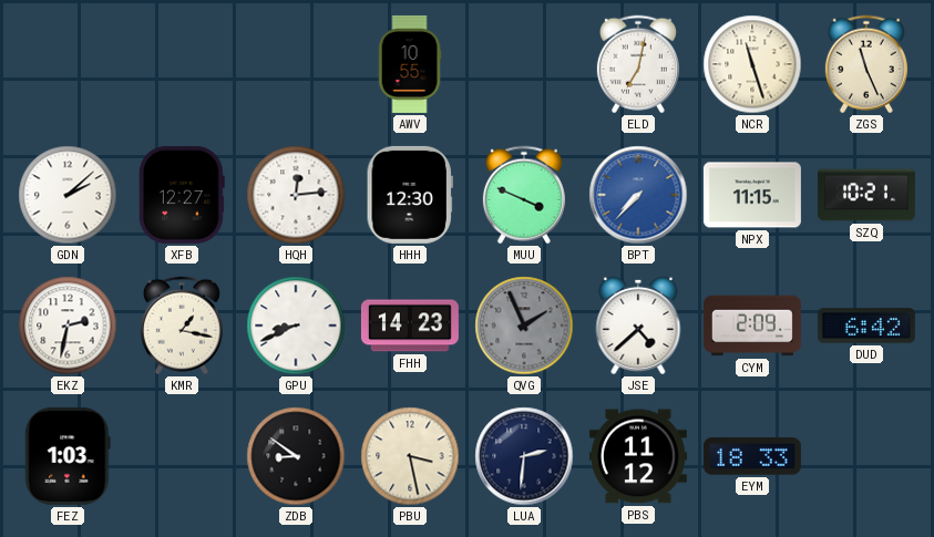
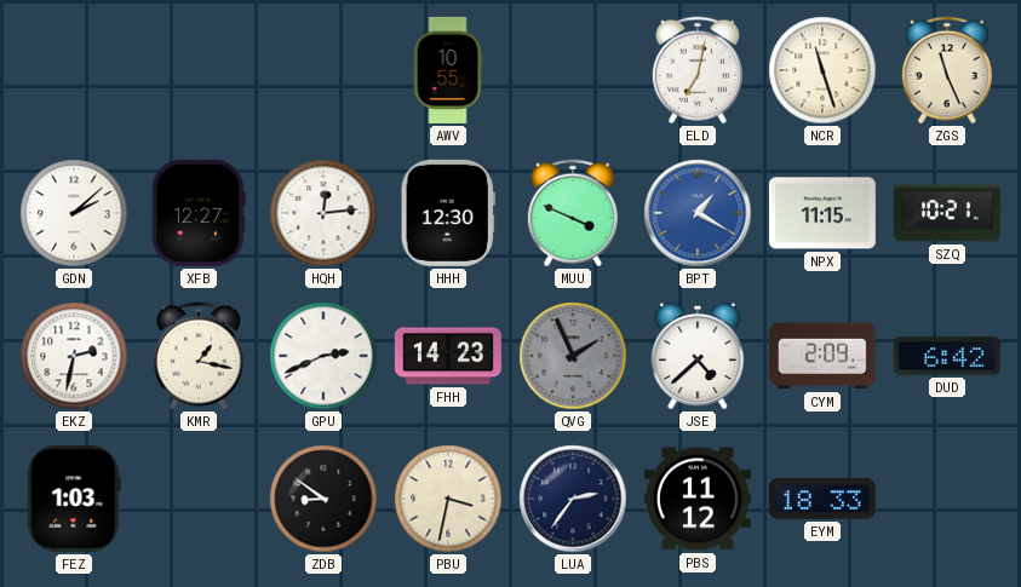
BPT: 7:37 -> 1:20 (698, 213)
GPU: 8:41 -> 2:41 (323, 356)
PBU: 3:28 -> 3:32 (448, 499)
LUA: 2:31 -> 2:36 (573, 499)
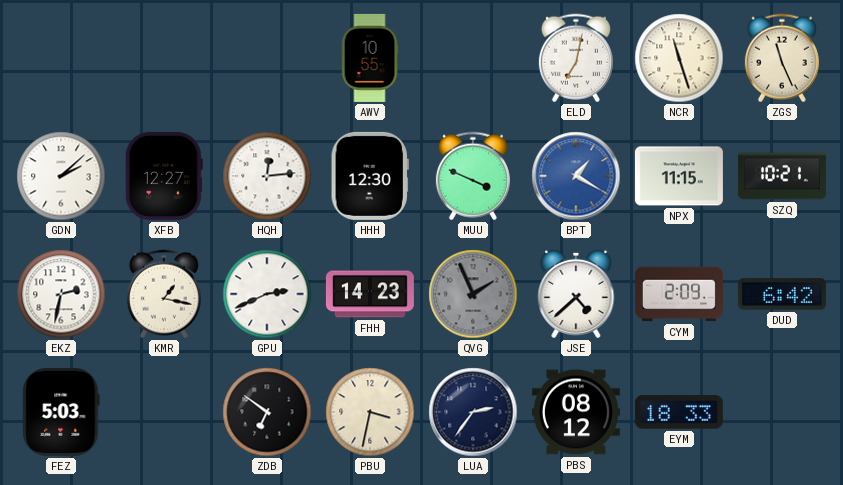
FEZ: 1:03 -> 5:03 (61, 412)
ZDB: 8:51 -> 6:51 (267, 412)
PBS: 11:12 -> 08:12 (576, 412)
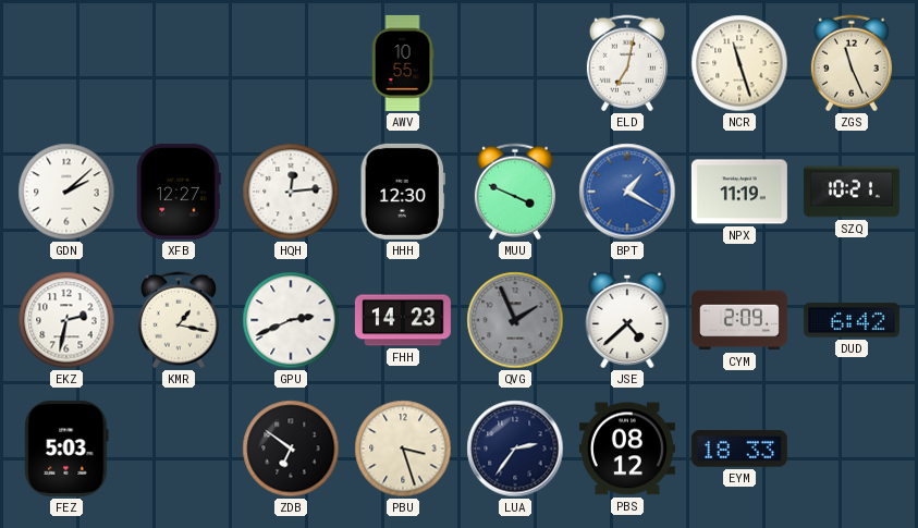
NPX: 11:15 -> 11:19 (739, 192)
PBU: 3:32 -> 3:27 (403, 449)
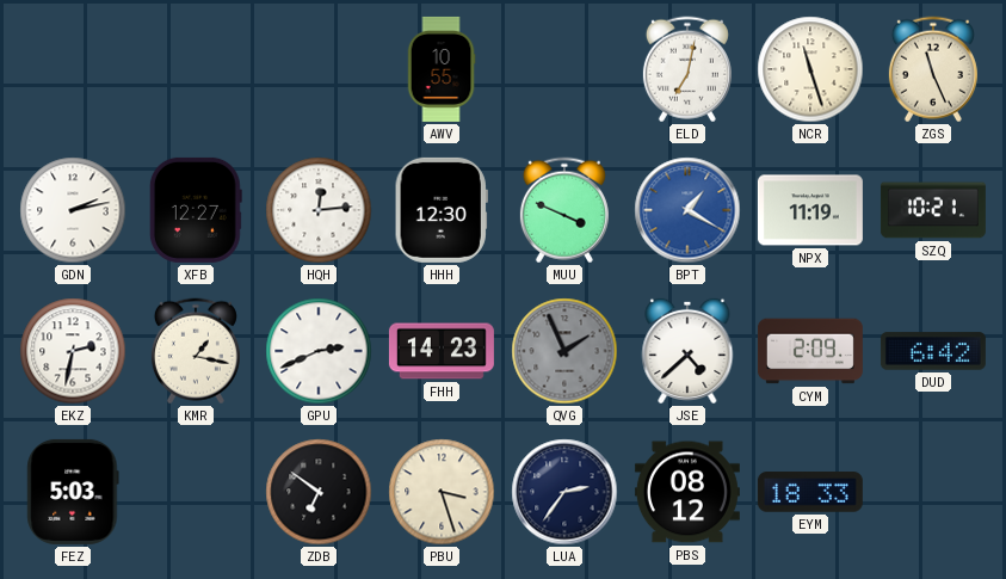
GDN: 2:08 -> 2:13 (73, 210)
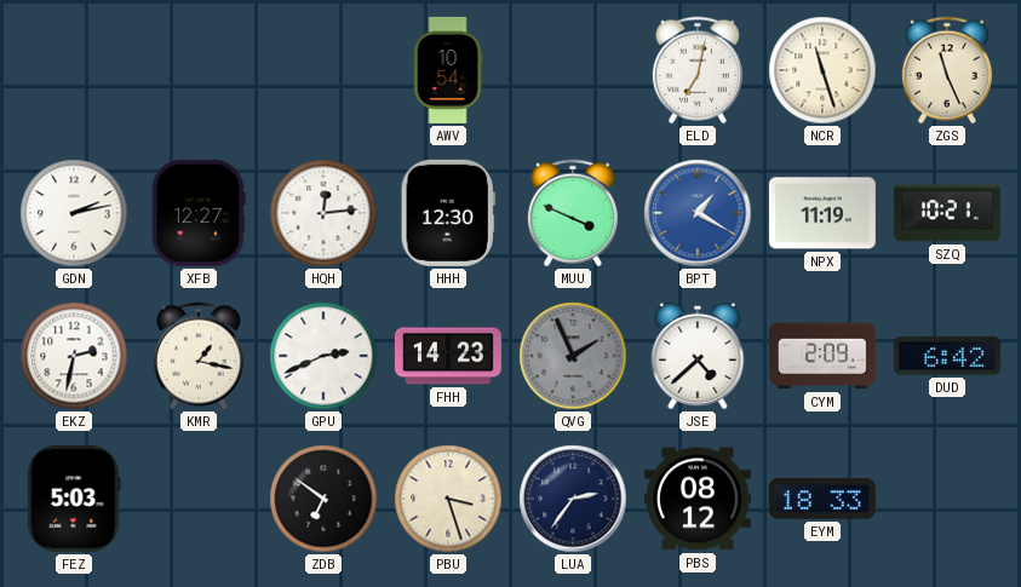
AWV: 10:55 -> 10:54 (448, 70)
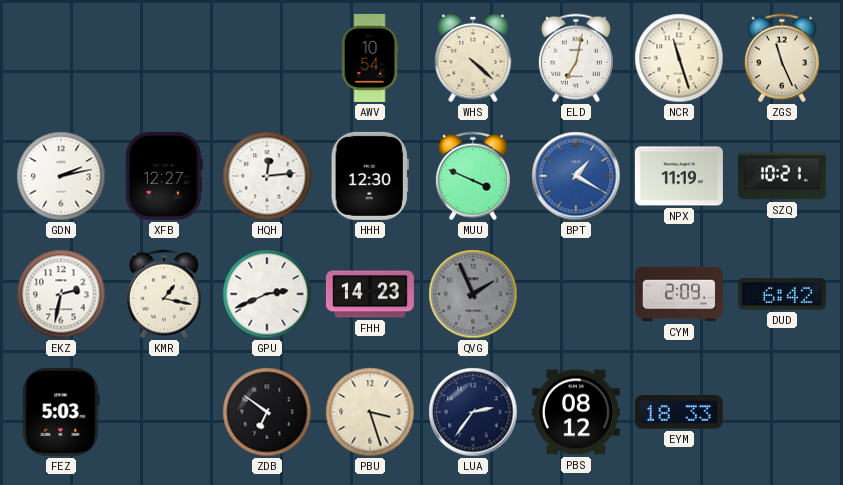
WHS: none -> 4:22 (473, 58)
JSE: 4:38 -> none (698, 356)
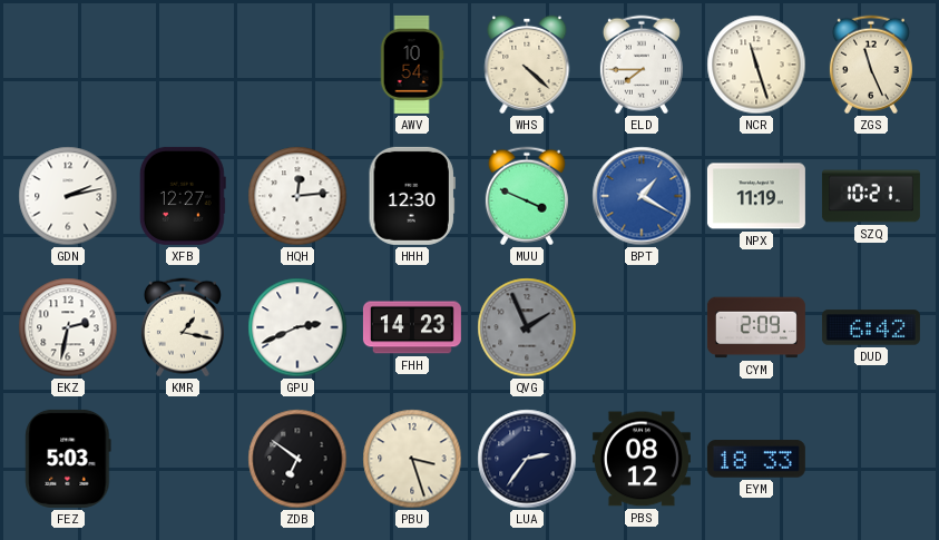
ELD: 7:02 -> 7:45 (642, 65)
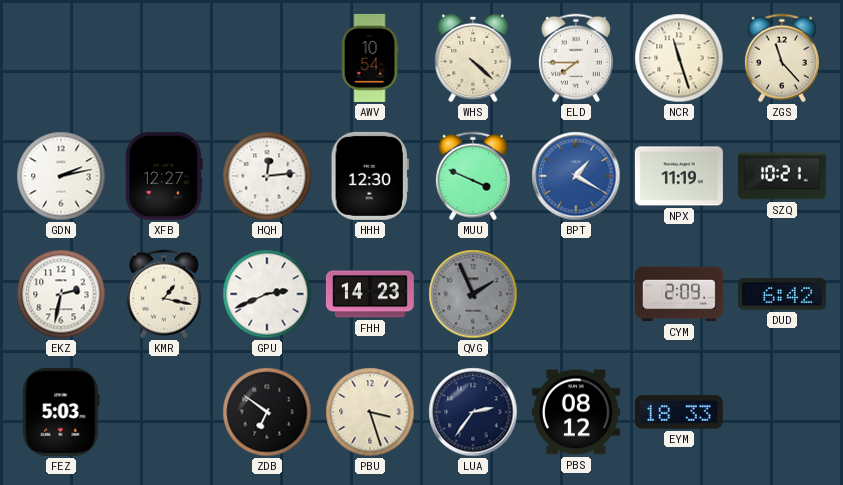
ZGS: 11:26 -> 11:23 (782, 58)
